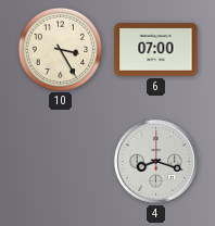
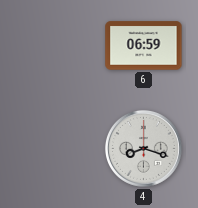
10: 3:25 -> none (60, 49)
6: 07:00 -> 06:59 (144, 46)
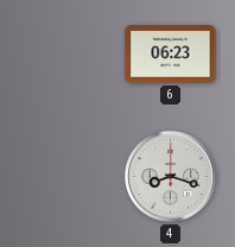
6: 06:59 -> 06:23 (171, 55)
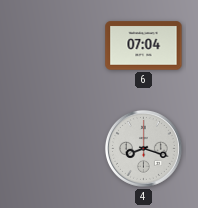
6: 06:23 -> 07:04 (144, 46)
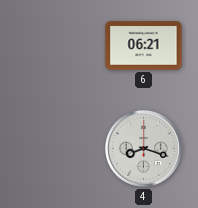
6: 07:04 -> 06:21 (144, 46)
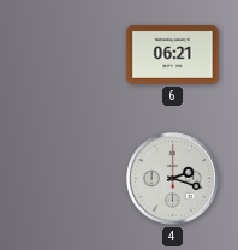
4: 8:18 -> 2:18 (172, 178)
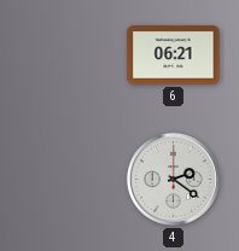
4: 2:18 -> 2:21 (173, 179)
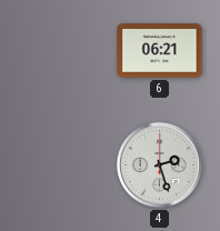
4: 2:21 -> 2:27 (159, 164)
